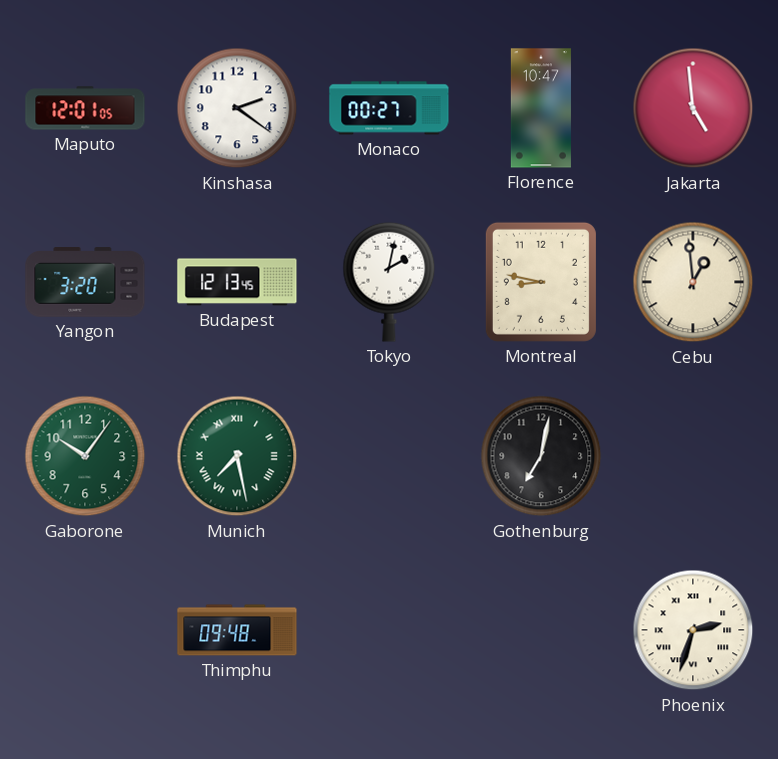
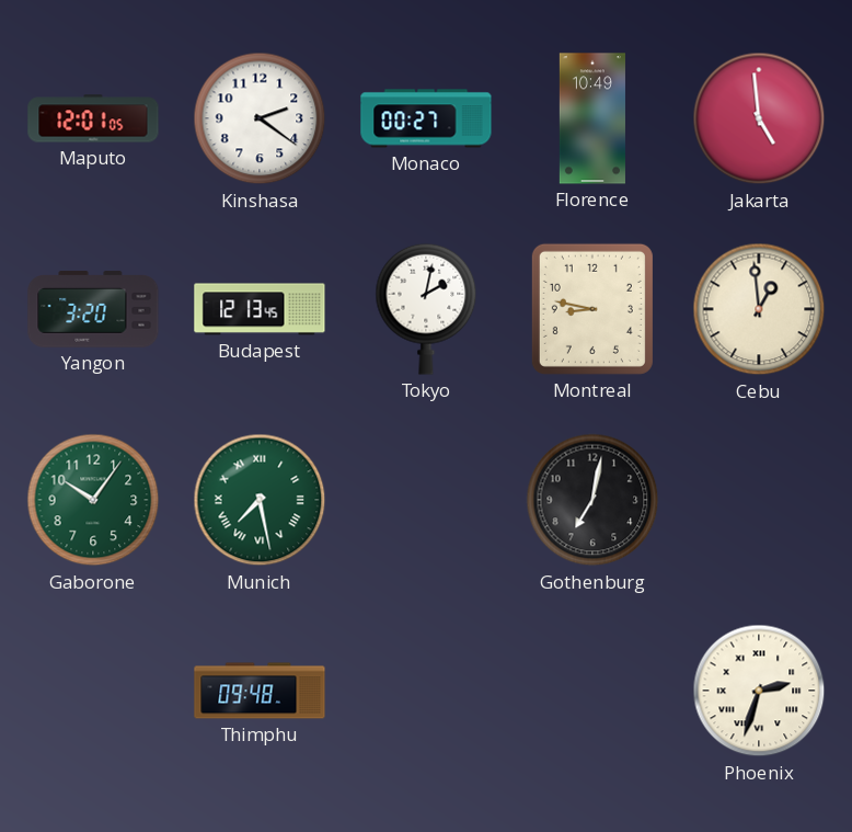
Florence: 10:47 -> 10:49 (592, 118)
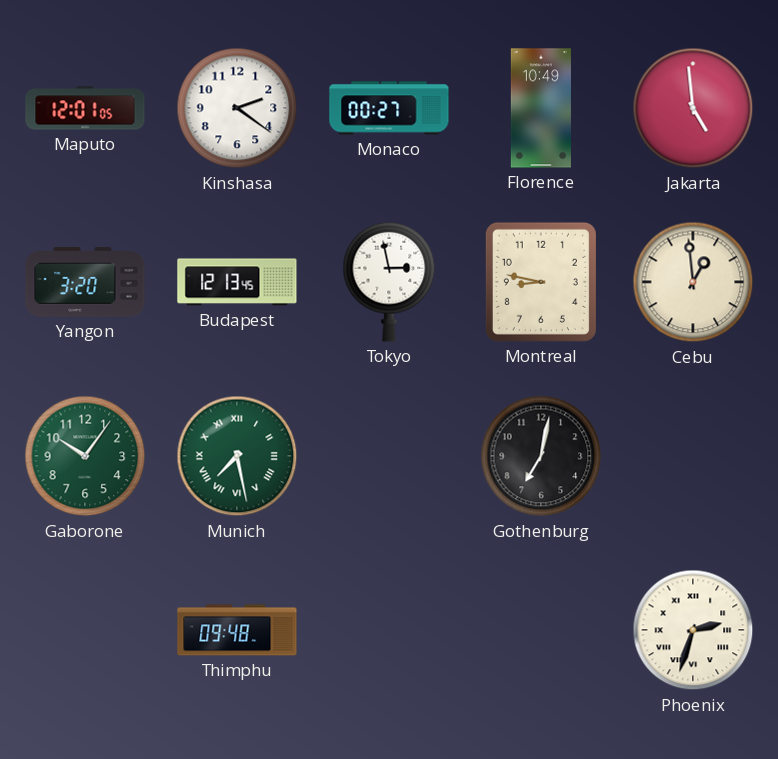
Tokyo: 2:02 -> 2:58 (389, 282)
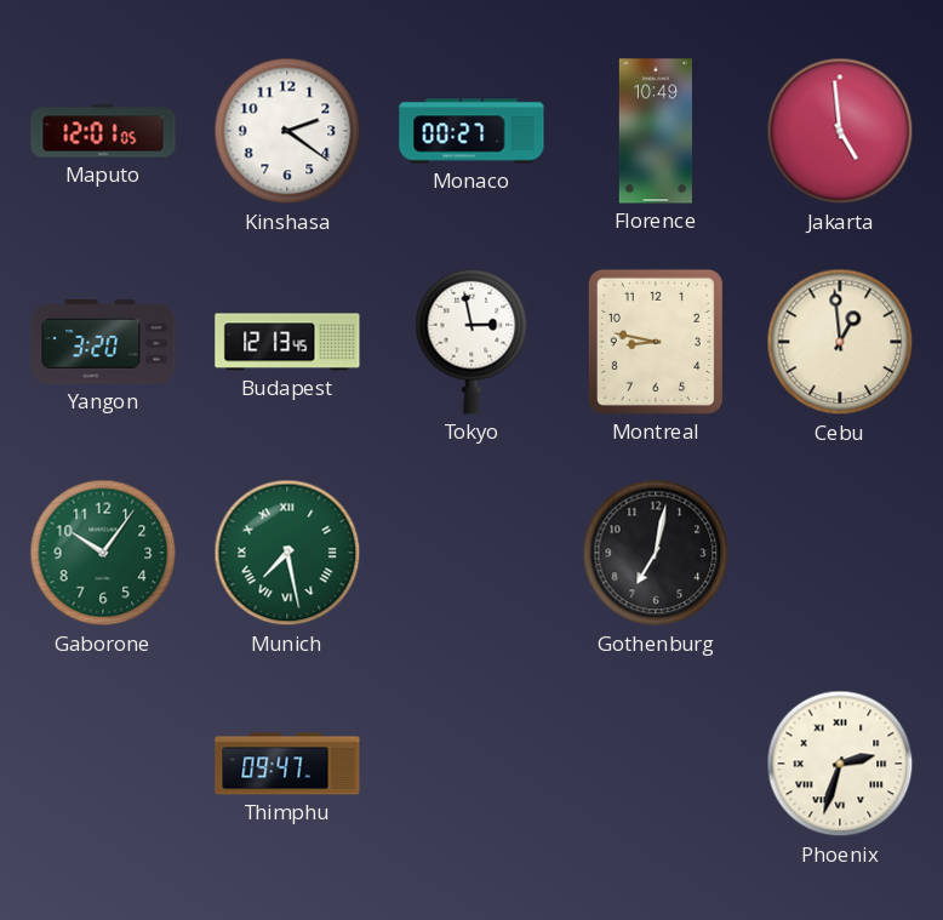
Thimphu: 09:48 -> 09:47 (287, 764)
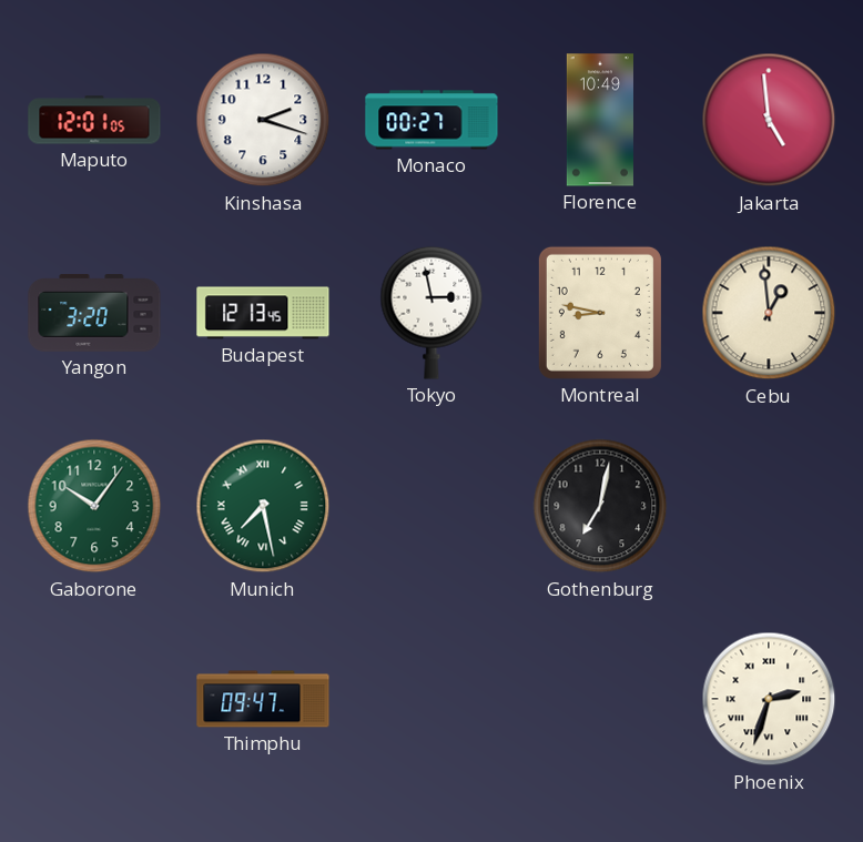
Kinshasa: 2:21 -> 2:18 (263, 120)
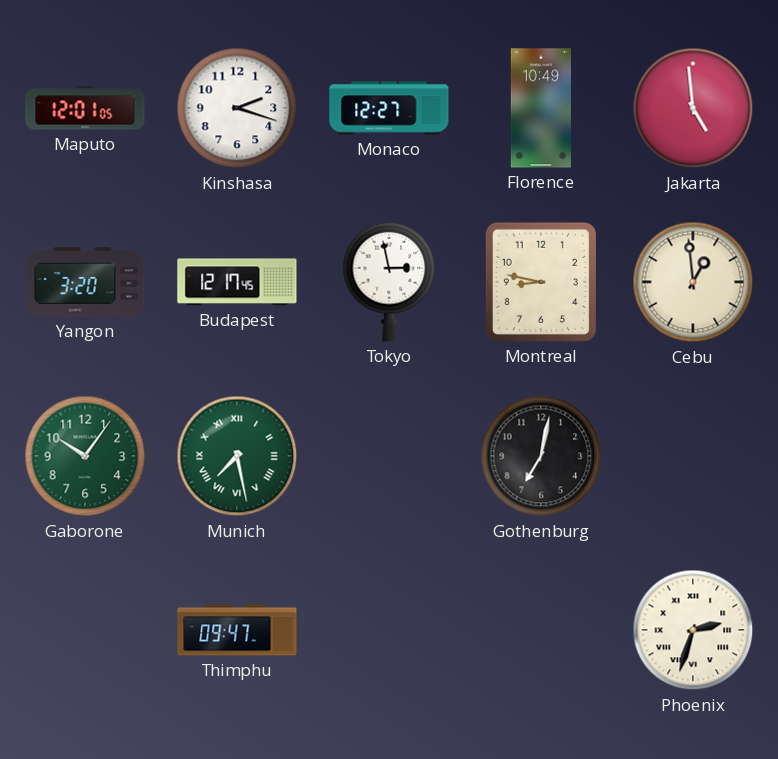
Monaco: 00:27 -> 12:27 (389, 108)
Budapest: 12:13 -> 12:17 (237, 282)
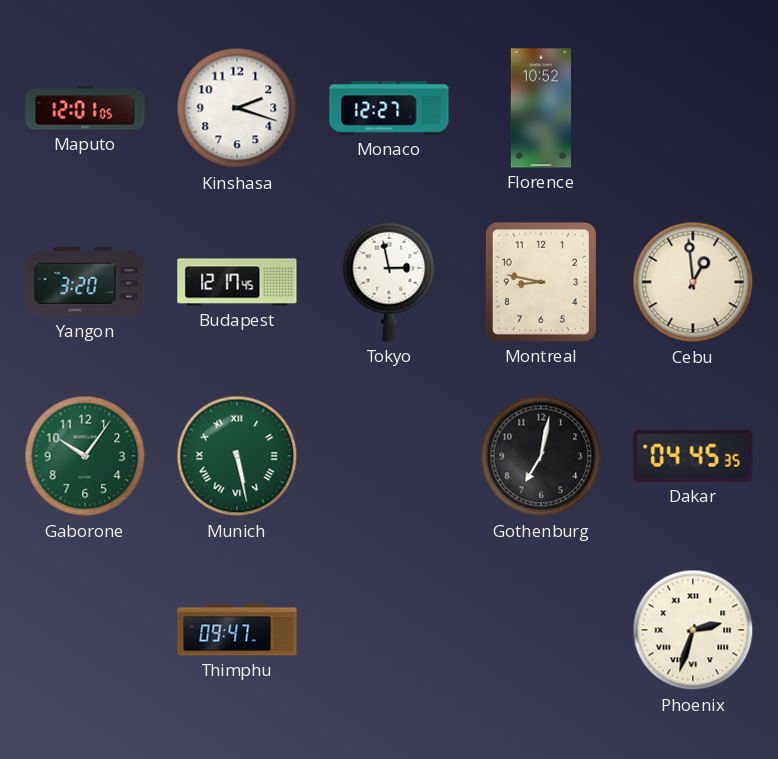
Florence: 10:49 -> 10:52 (541, 108)
Jakarta: 4:59 -> none (693, 108)
Munich: 7:28 -> 5:28 (237, 456)
Dakar: none -> 04:45 (693, 456)
